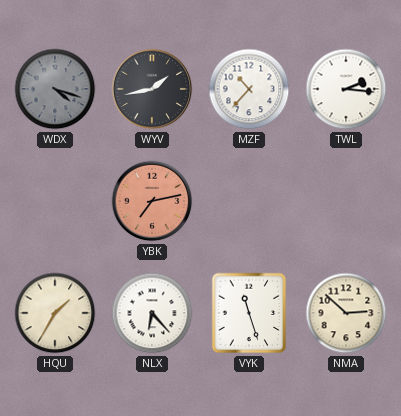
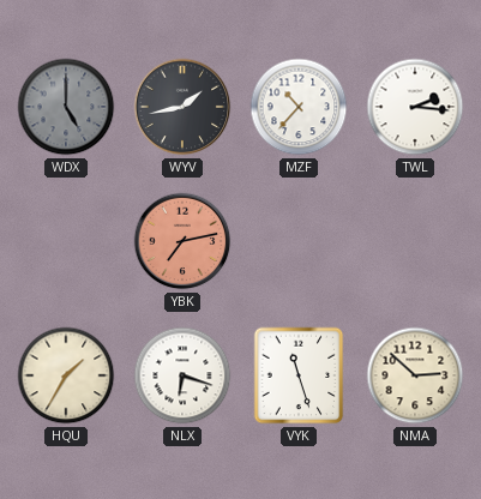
WDX: 4:18 -> 5:00 (66, 107)
NLX: 6:23 -> 6:18 (182, 375)
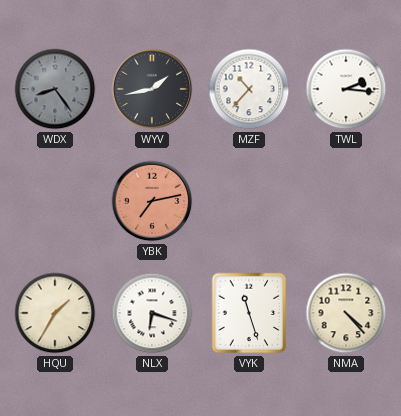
WDX: 5:00 -> 8:24 (55, 89)
NMA: 2:52 -> 4:23 (346, 313)
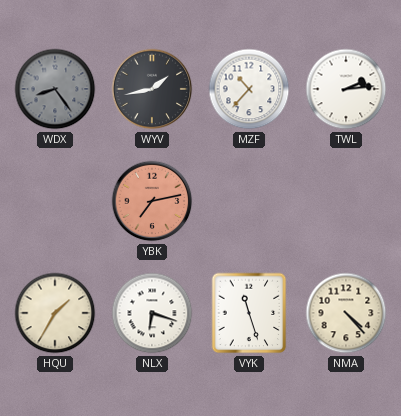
TWL: 2:16 -> 2:14 (346, 89)
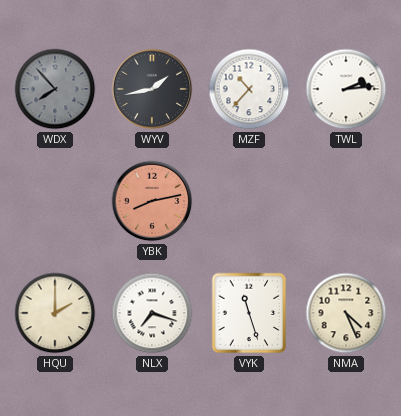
WDX: 8:24 -> 7:53 (55, 89)
YBK: 7:13 -> 8:13 (152, 201)
HQU: 1:35 -> 2:00 (55, 313)
NLX: 6:18 -> 7:18 (152, 313)
NMA: 4:23 -> 4:26 (346, 313)
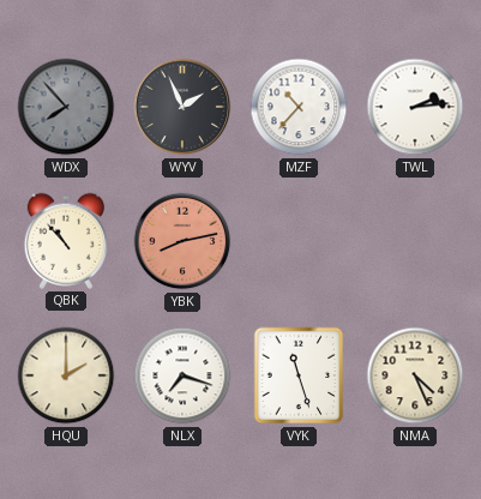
WYV: 1:43 -> 1:56 (182, 107)
QBK: none -> 10:53 (65, 241)
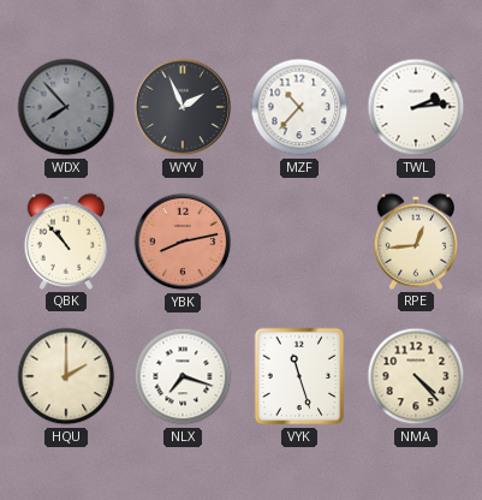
RPE: none -> 12:44 (415, 242)
NMA: 4:26 -> 4:23 (416, 376)
